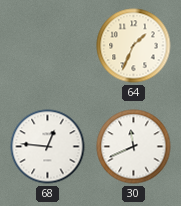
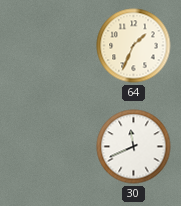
68: 12:46 -> none (48, 147)
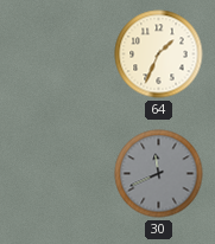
30 dial: white -> grey (159, 174)
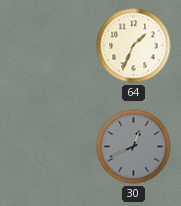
30: 11:41 -> 12:41 (134, 147)
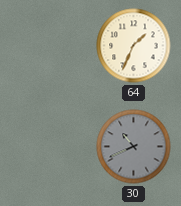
30: 12:41 -> 10:41 (134, 147)
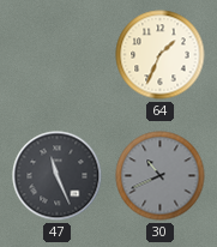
47: none -> 11:26 (58, 176)
